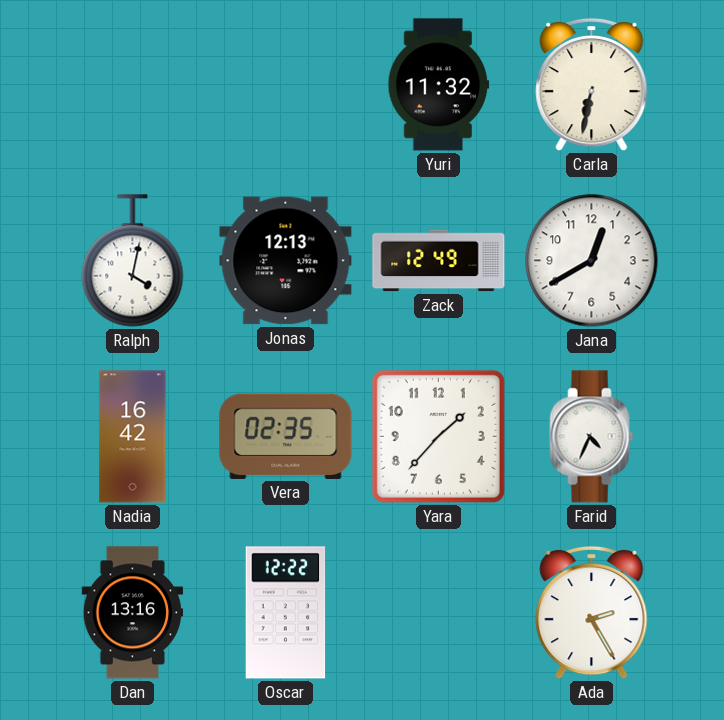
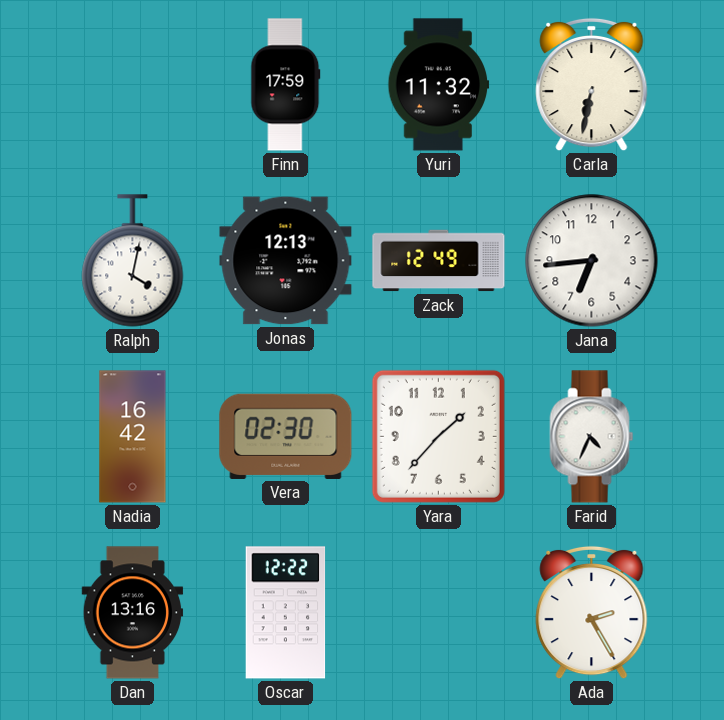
Finn: none -> 17:59 (286, 85)
Jana: 12:40 -> 6:44 (592, 261)
Vera: 02:35 -> 02:30 (286, 436)
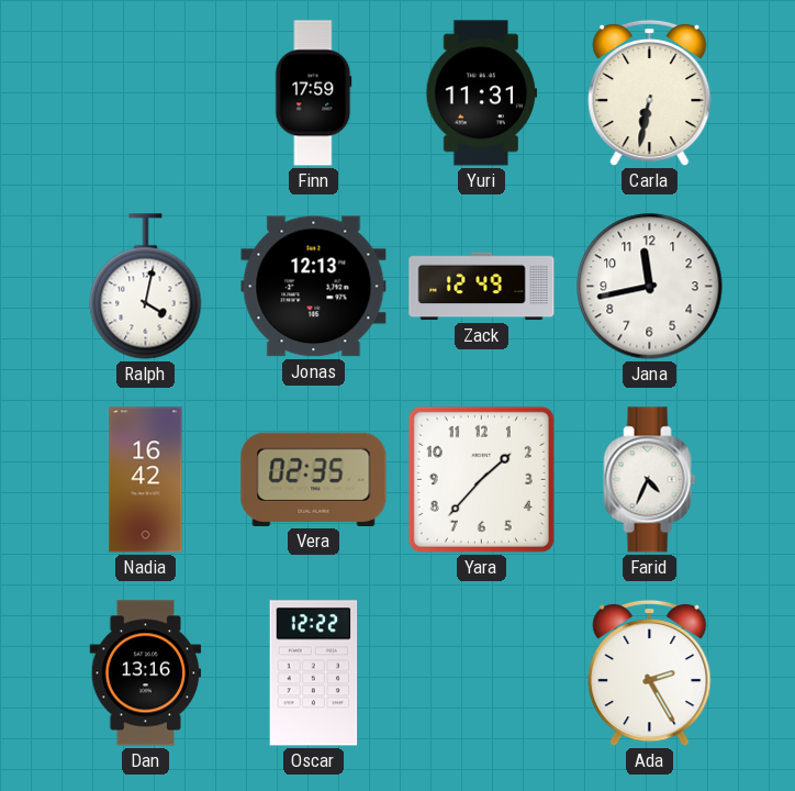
Yuri: 11:32 -> 11:31 (482, 93)
Jana: 6:44 -> 11:43 (650, 287)
Vera: 02:30 -> 02:35 (314, 479)
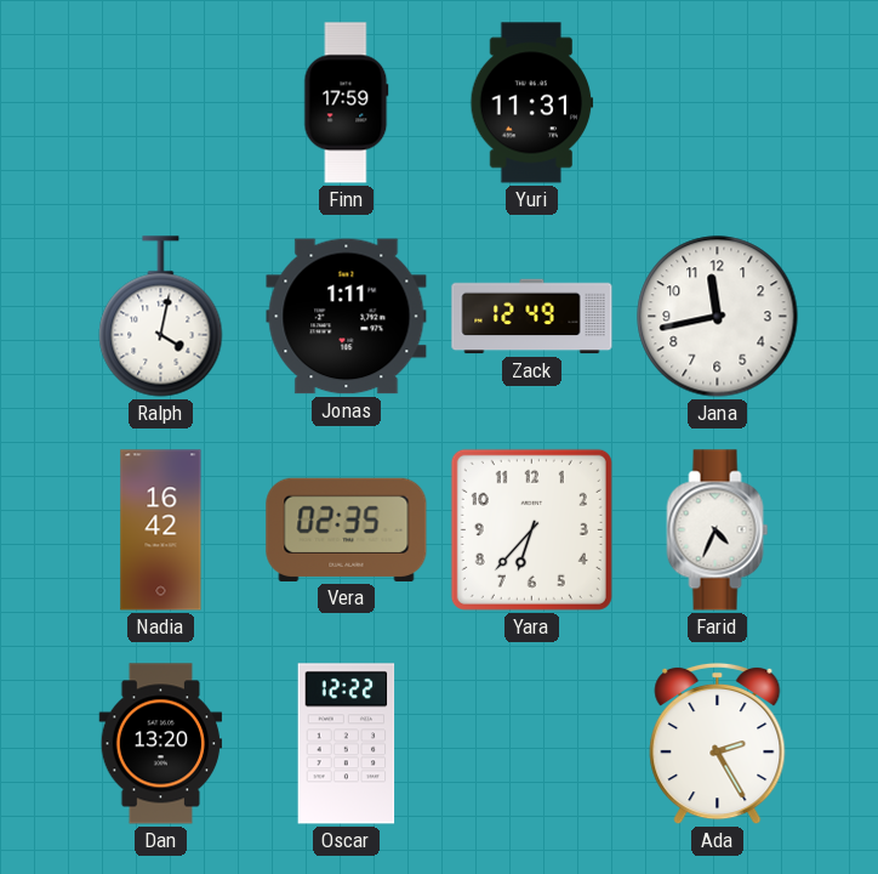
Carla: 6:32 -> none (650, 93)
Jonas: 12:13 -> 1:11 (347, 317)
Yara: 1:37 -> 6:37 (531, 529)
Dan: 13:16 -> 13:20 (161, 744)
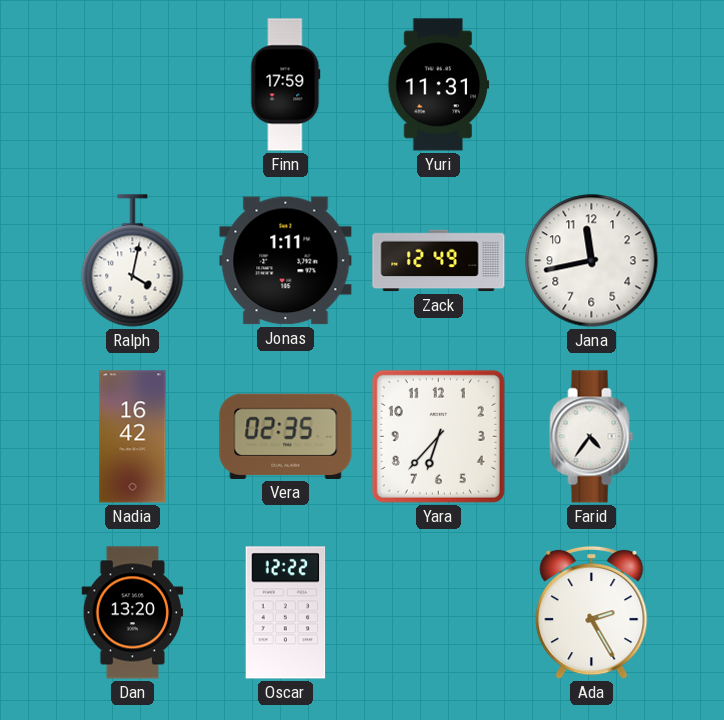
Farid: 4:34 -> 4:36 (592, 437)
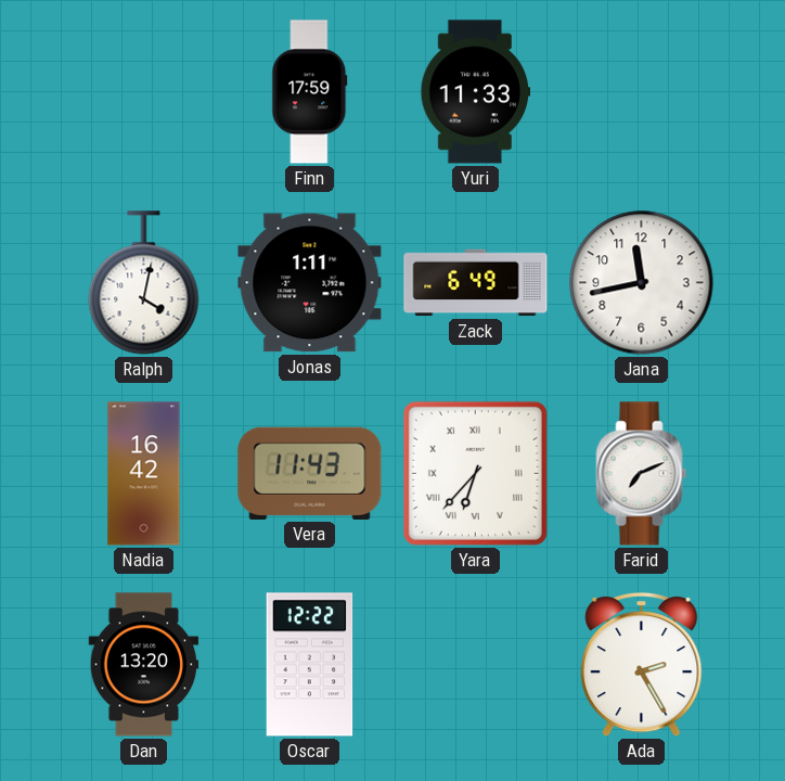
Yuri: 11:31 -> 11:33 (476, 92)
Zack: 12:49 -> 6:49 (476, 283)
Vera: 02:35 -> 11:43 (310, 473)
Yara numerals: Arabic -> Roman (475, 473)
Farid: 4:36 -> 7:11 (642, 474)
